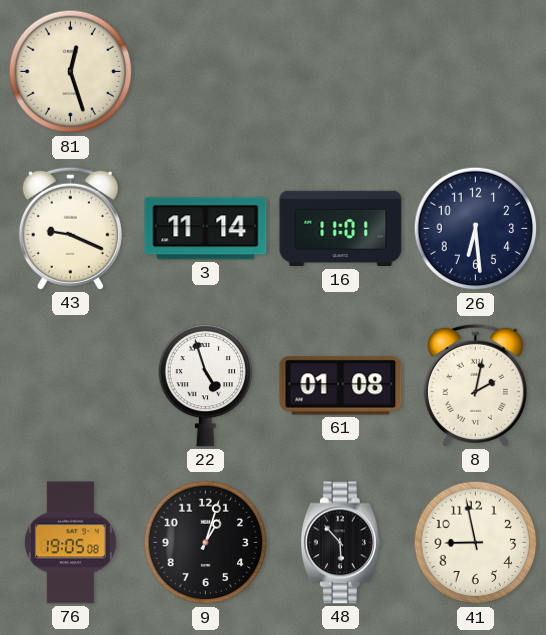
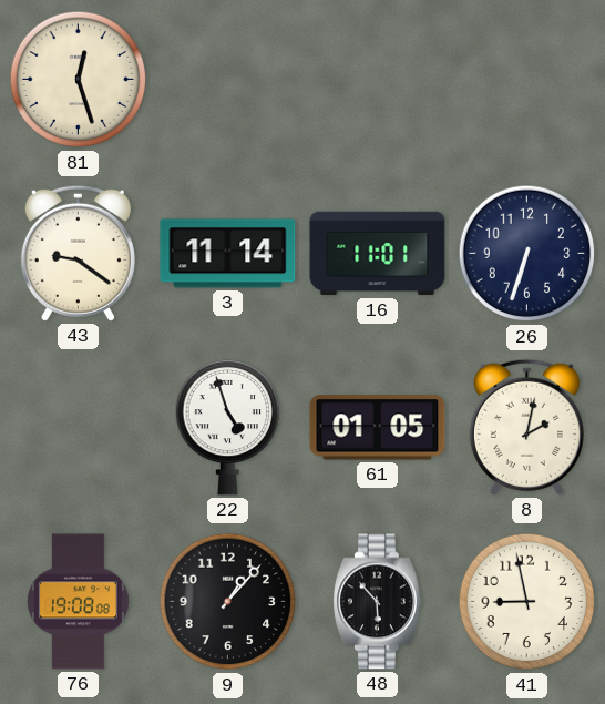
43: 9:19 -> 9:21 (78, 253)
26: 6:29 -> 6:33 (527, 254)
61: 01:08 -> 01:05 (378, 428)
76: 19:05 -> 19:08 (78, 602)
9: 1:03 -> 1:07 (228, 602)
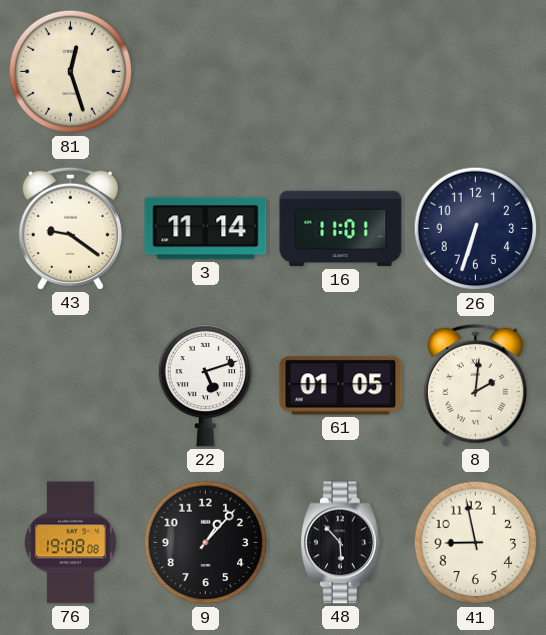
22: 4:57 -> 5:12 (206, 385)
8: 2:02 -> 2:01 (475, 385)
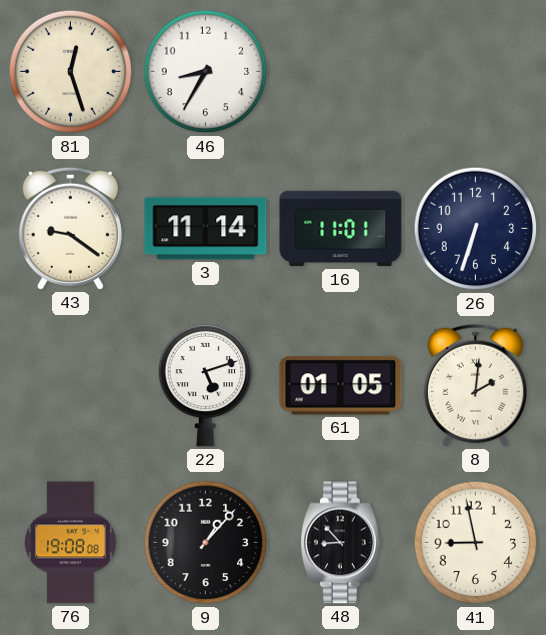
46: none -> 8:35 (206, 72)
48: 5:53 -> 8:53 (340, 543)
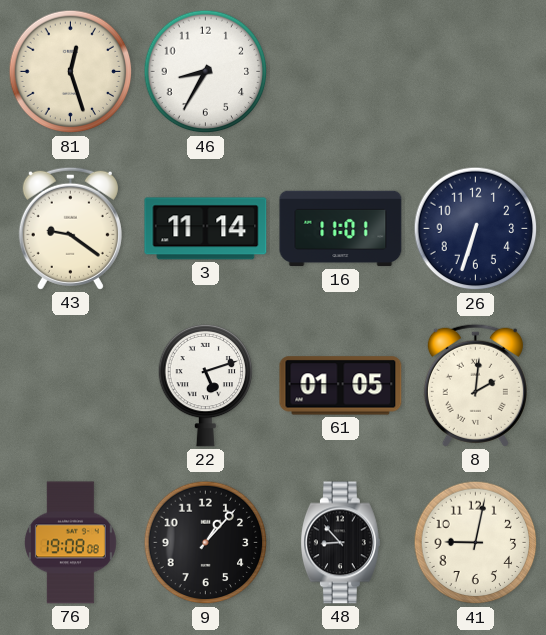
41: 8:58 -> 9:02 (476, 543)
